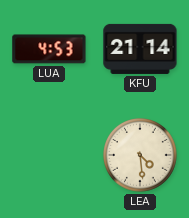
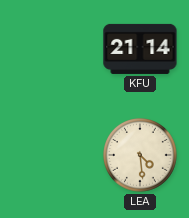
LUA: 4:53 -> none (49, 49)
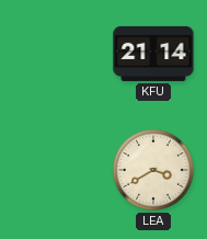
LEA: 4:29 -> 3:40 (154, 171)
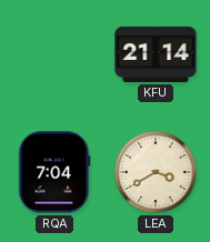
RQA: none -> 7:04 (54, 172)
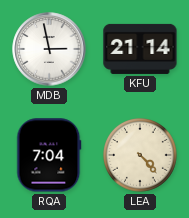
MDB: none -> 2:58 (49, 49)
LEA: 3:40 -> 4:23 (141, 156)
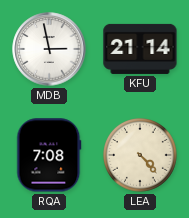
RQA: 7:04 -> 7:08 (49, 155)
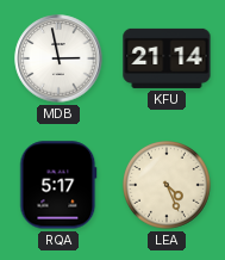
RQA: 7:08 -> 5:17 (58, 185)
LEA: 4:23 -> 4:26 (168, 186)
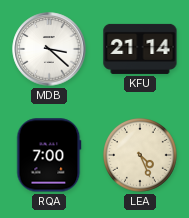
MDB: 2:58 -> 3:22 (49, 49)
RQA: 5:17 -> 7:00 (49, 155)
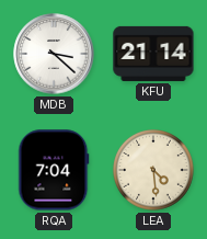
RQA: 7:00 -> 7:04 (54, 170)
LEA: 4:26 -> 4:29 (154, 171)
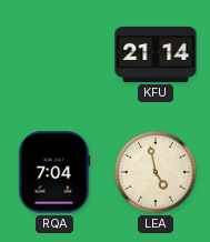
MDB: 3:22 -> none (54, 54)
LEA: 4:29 -> 4:58 (157, 173)
